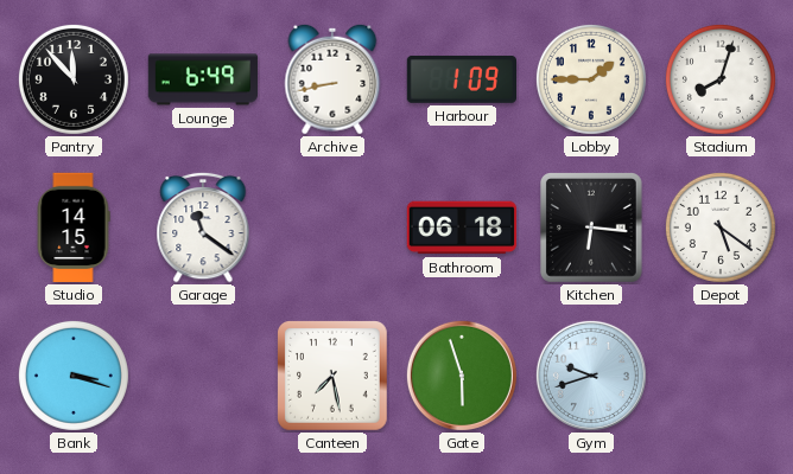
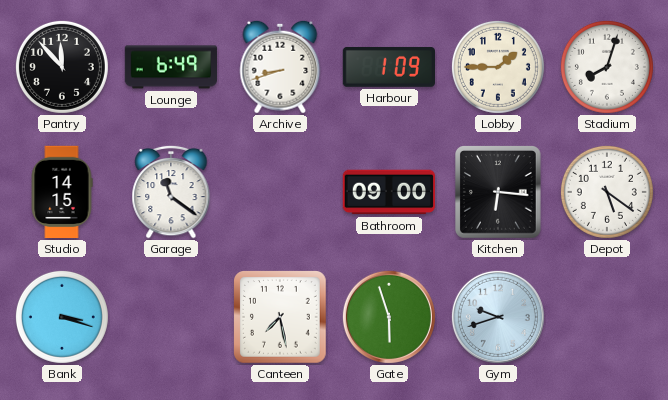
Archive: 8:43 -> 8:42 (280, 67)
Bathroom: 06:18 -> 09:00 (389, 192)
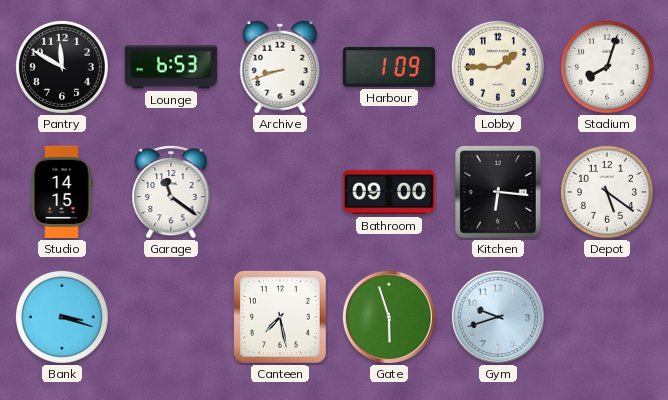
Pantry: 11:53 -> 11:50 (62, 67)
Lounge: 6:49 -> 6:53 (171, 67)
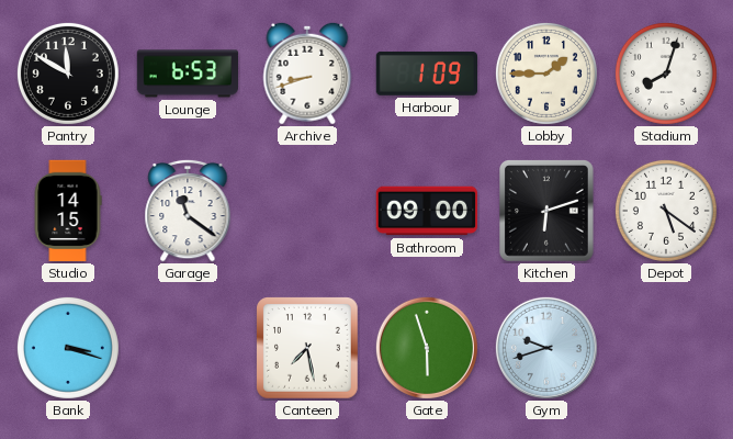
Kitchen: 6:16 -> 6:12 (548, 212)
